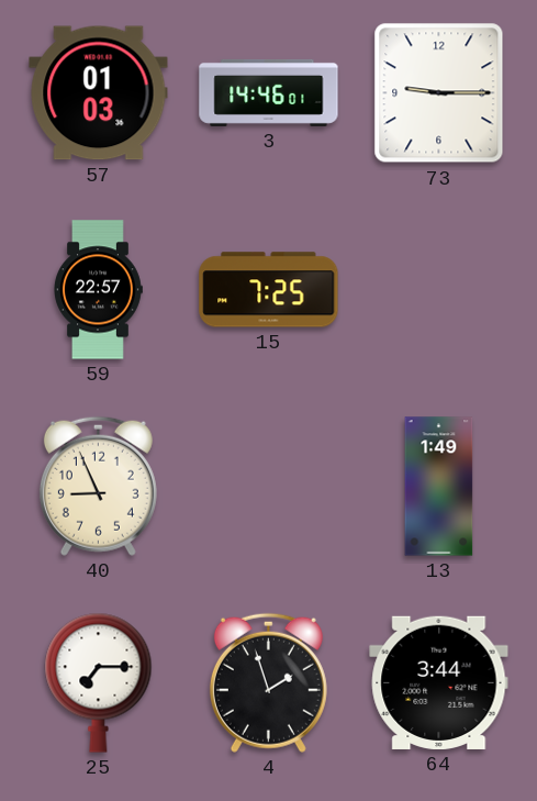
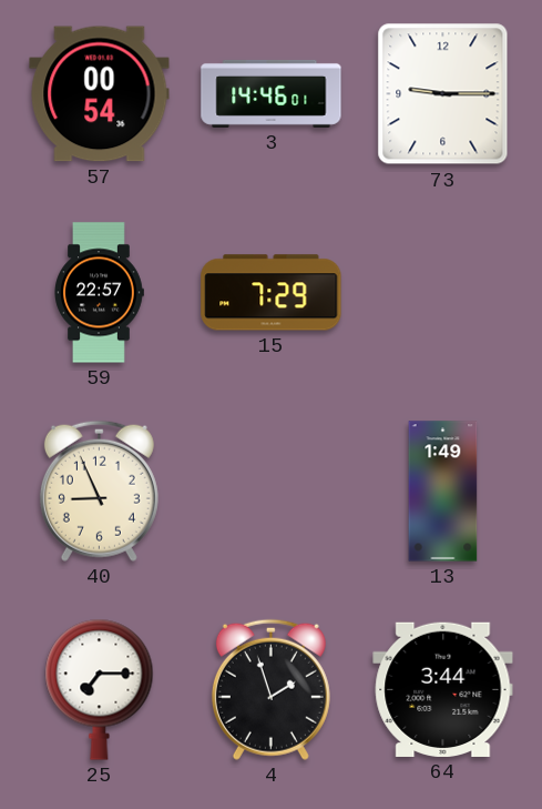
57: 01:03 -> 00:54 (100, 94)
15: 7:25 -> 7:29 (272, 293)
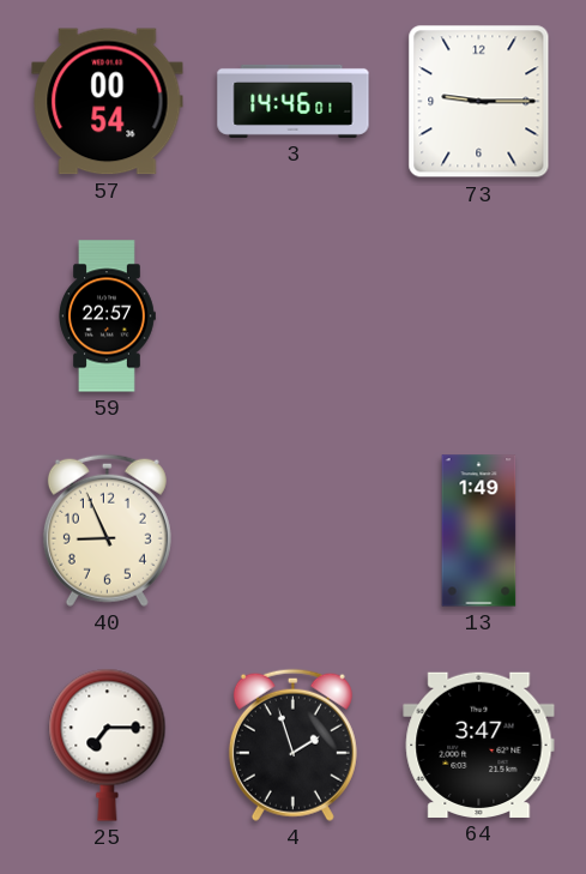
15: 7:29 -> none (272, 293)
64: 3:44 -> 3:47 (479, 745)
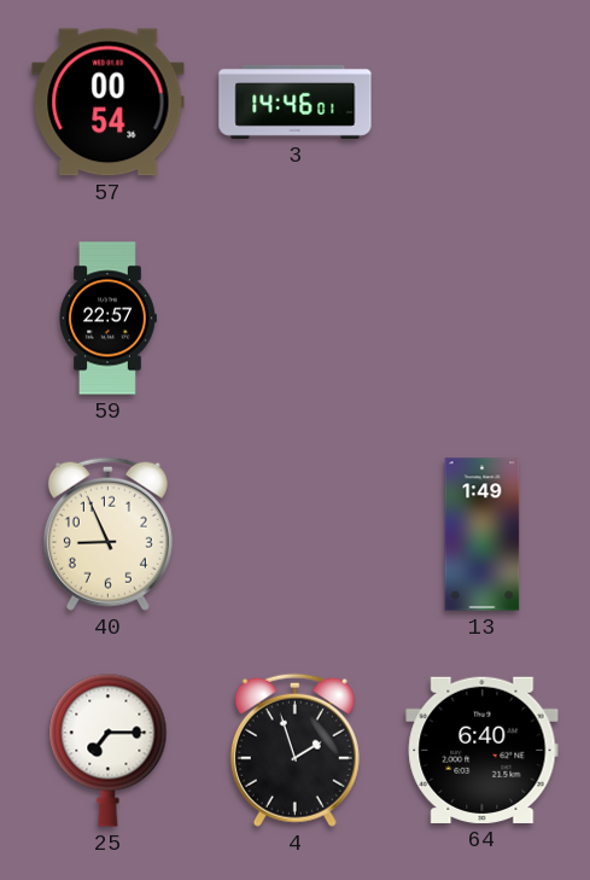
73: 9:15 -> none (479, 102)
64: 3:47 -> 6:40 (483, 750)
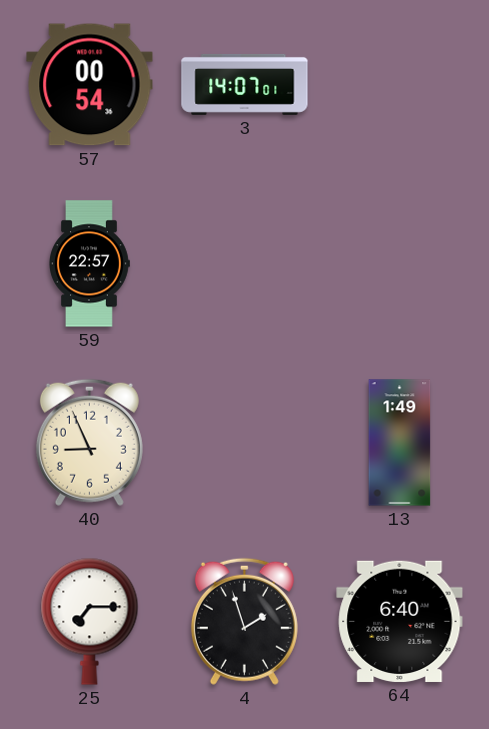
3: 14:46 -> 14:07 (245, 84)
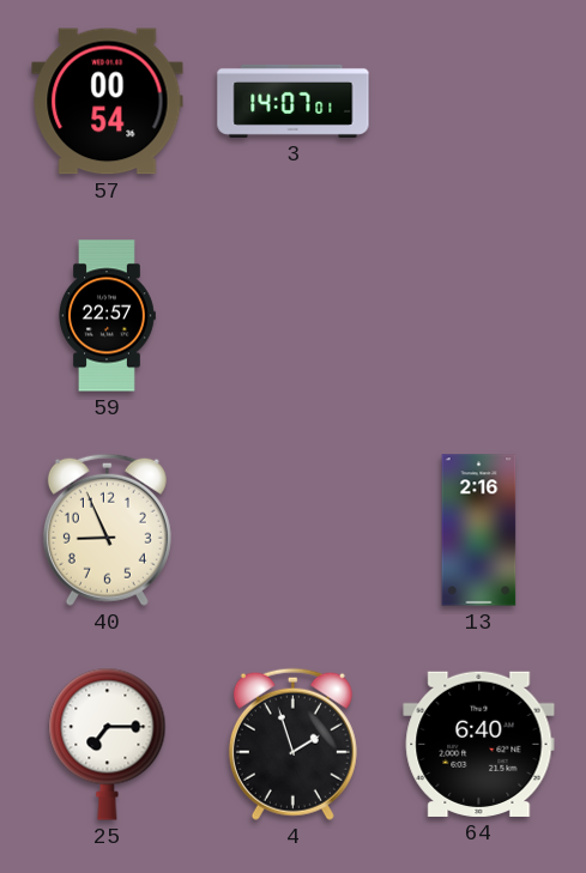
13: 1:49 -> 2:16 (479, 531)
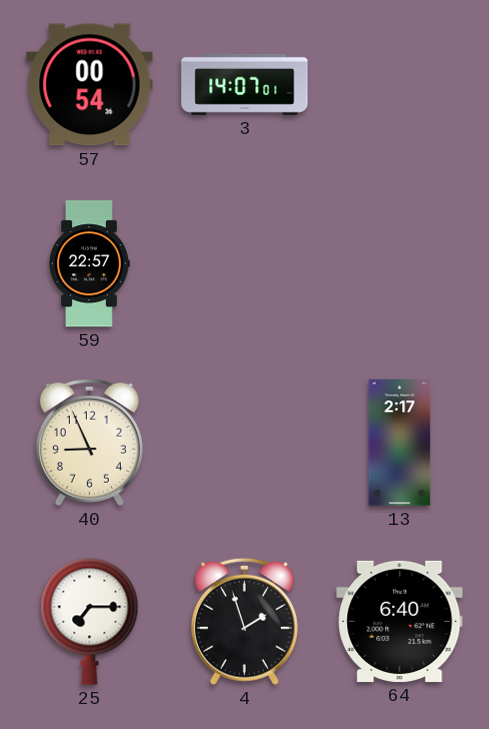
13: 2:16 -> 2:17 (400, 443)
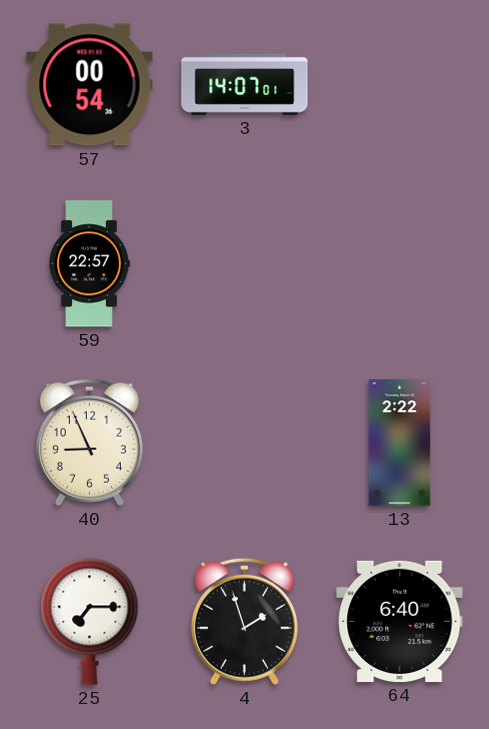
13: 2:17 -> 2:22 (400, 443)
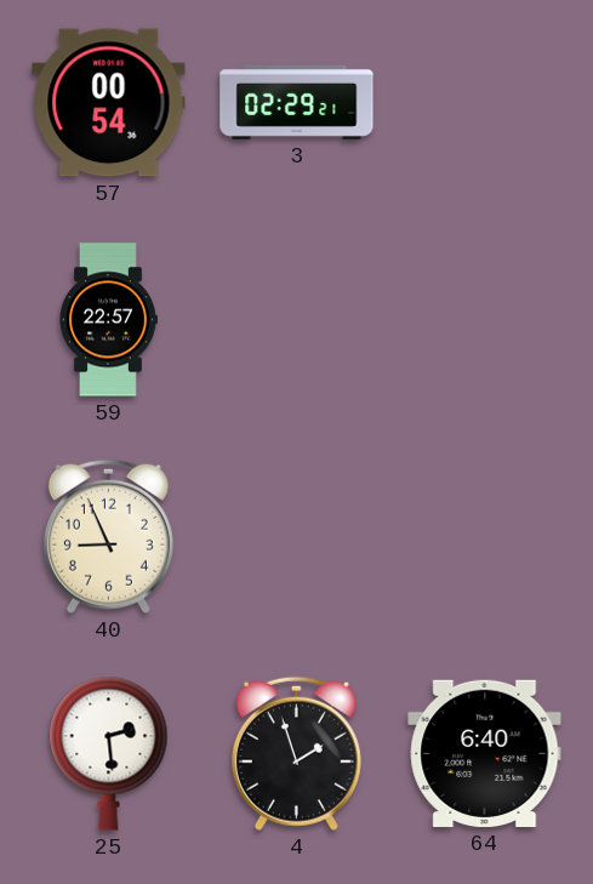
3: 14:07 -> 02:29 (297, 102)
13: 2:22 -> none (400, 443)
25: 7:15 -> 2:29 (109, 753)
